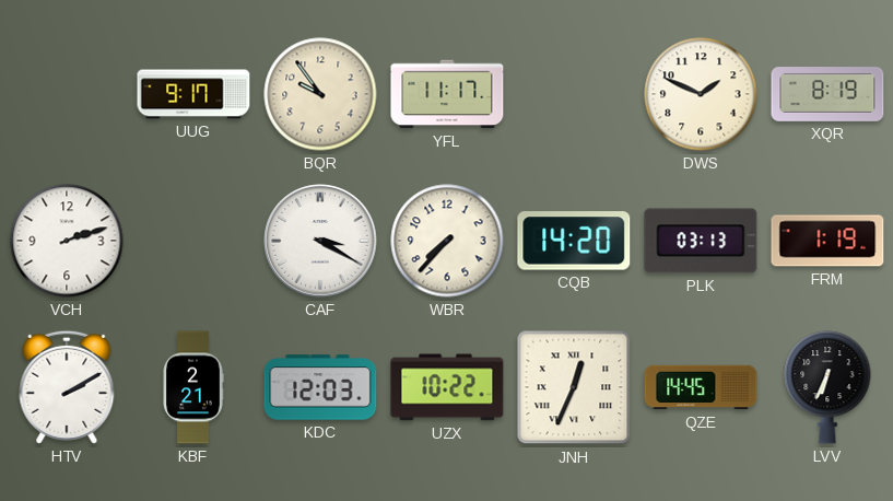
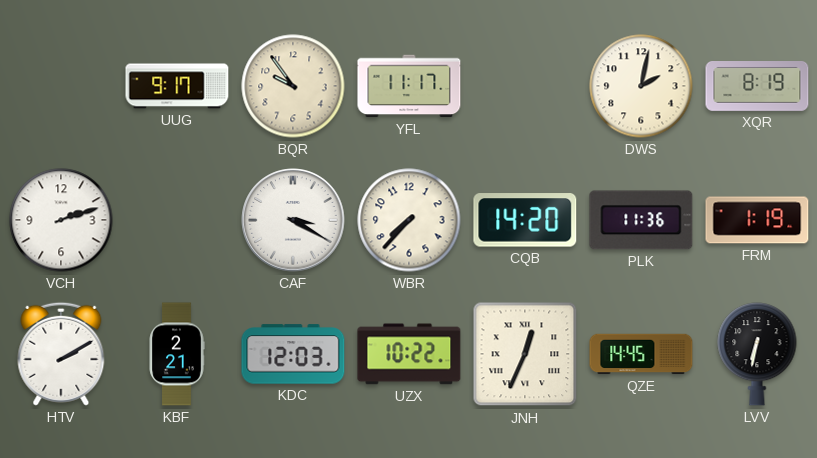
DWS: 1:49 -> 2:02 (641, 86)
PLK: 03:13 -> 11:36 (641, 220)
LVV: 6:34 -> 6:32 (757, 354)
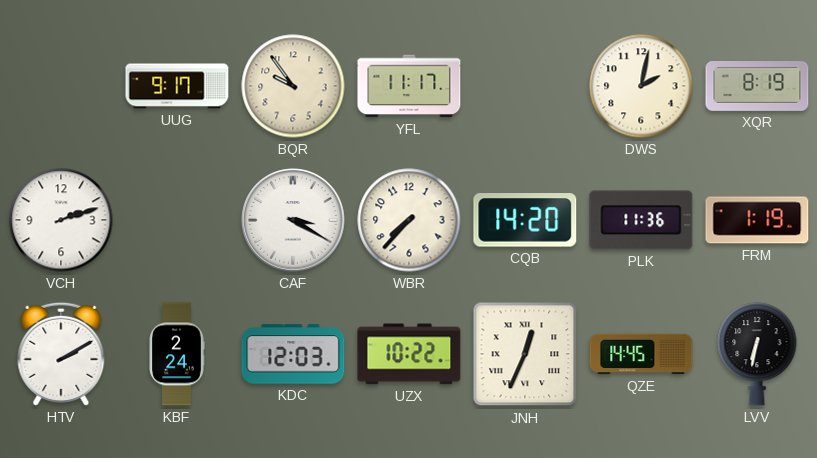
KBF: 2:21 -> 2:24 (177, 354)
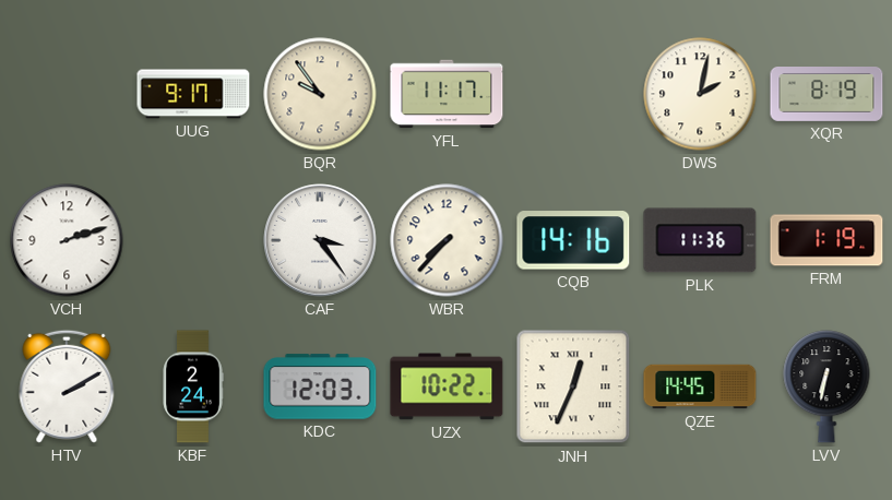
CAF: 3:20 -> 3:24 (320, 240)
CQB: 14:20 -> 14:16 (573, 240)
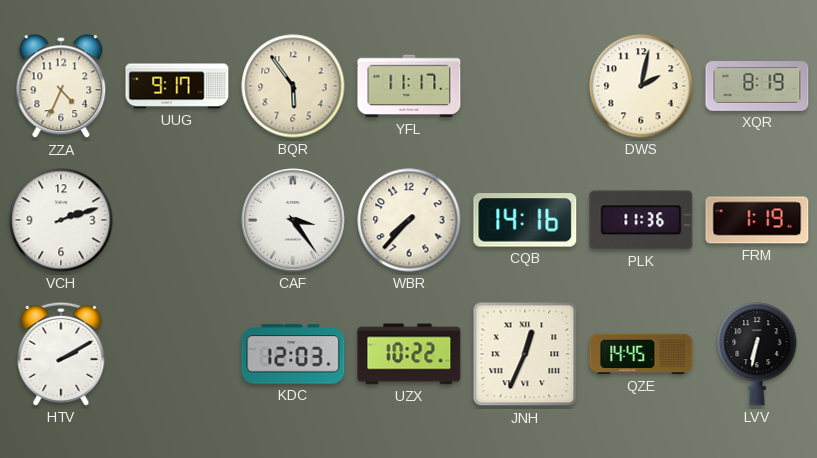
ZZA: none -> 4:34 (61, 87)
BQR: 9:54 -> 5:54 (293, 86)
KBF: 2:24 -> none (193, 386)
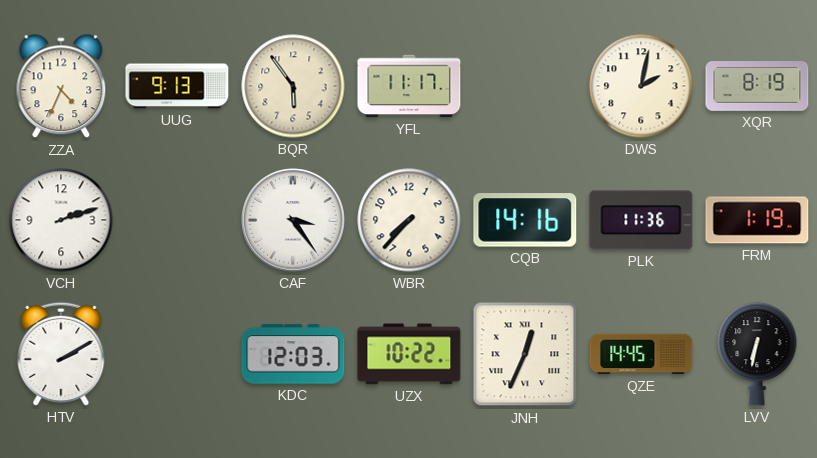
UUG: 9:17 -> 9:13 (177, 86)
